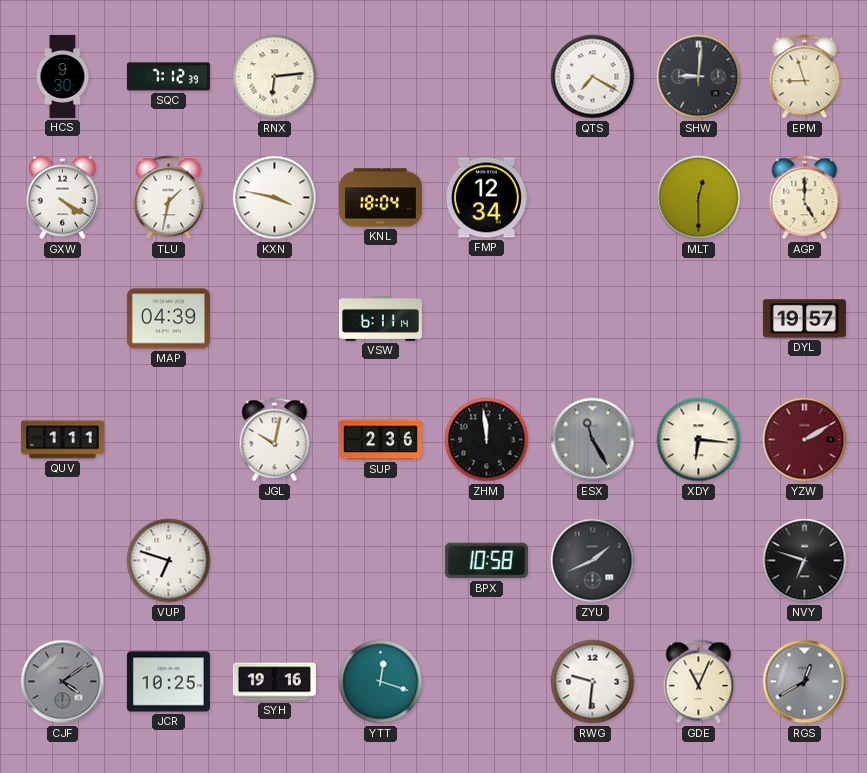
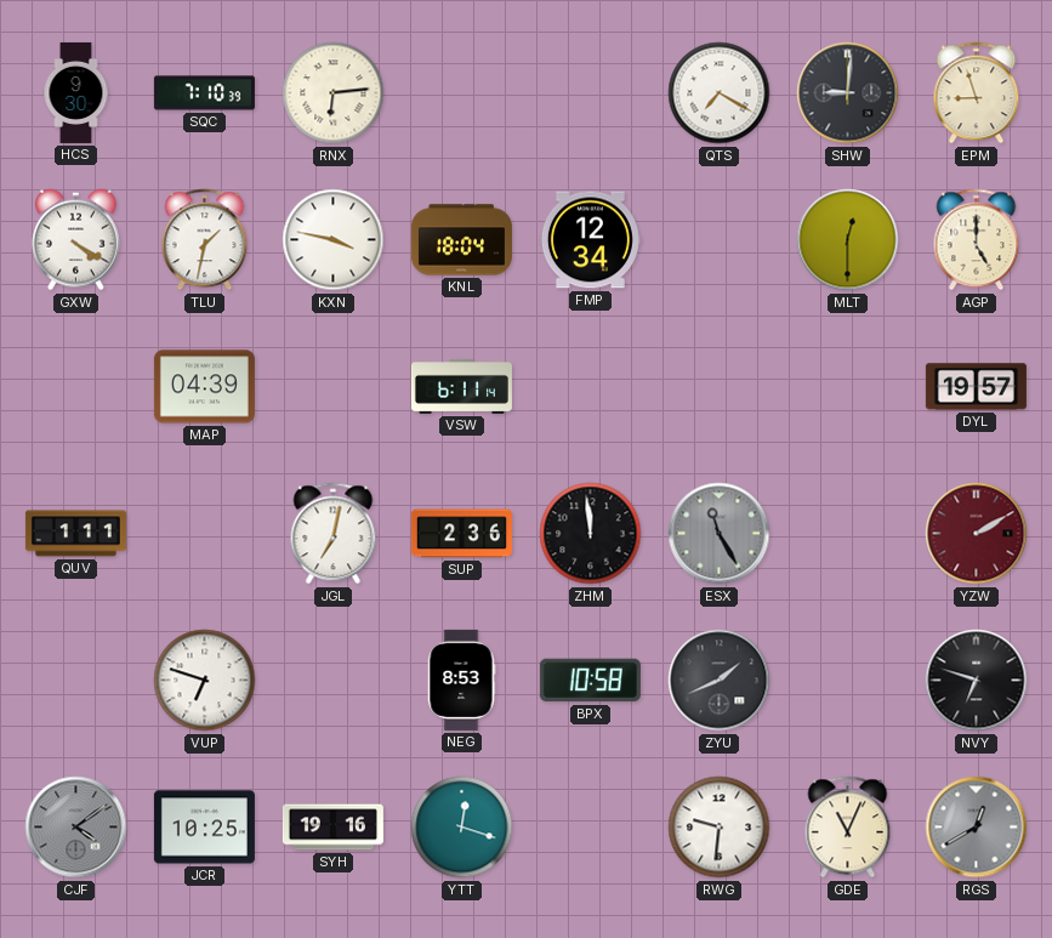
SQC: 7:12 -> 7:10 (204, 93)
JGL: 10:02 -> 7:02 (334, 534)
XDY: 6:16 -> none (699, 440)
NEG: none -> 8:53 (461, 680)
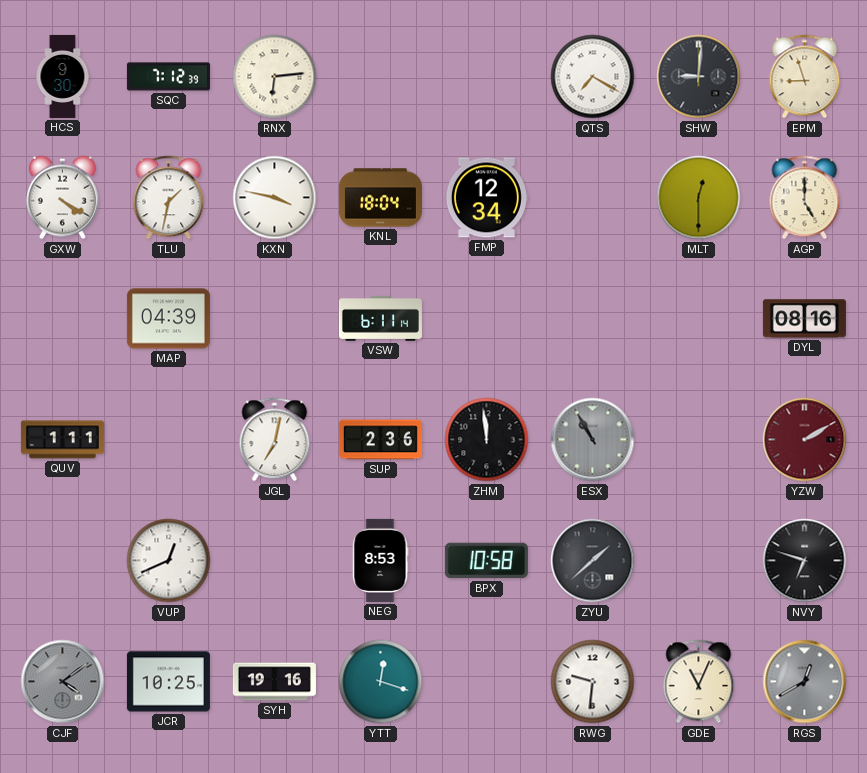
SQC: 7:10 -> 7:12 (168, 77)
DYL: 19:57 -> 08:16 (804, 319)
ESX: 11:25 -> 10:55 (593, 440)
VUP: 6:48 -> 12:41 (169, 561)
ZYU: 1:41 -> 1:38 (593, 561)
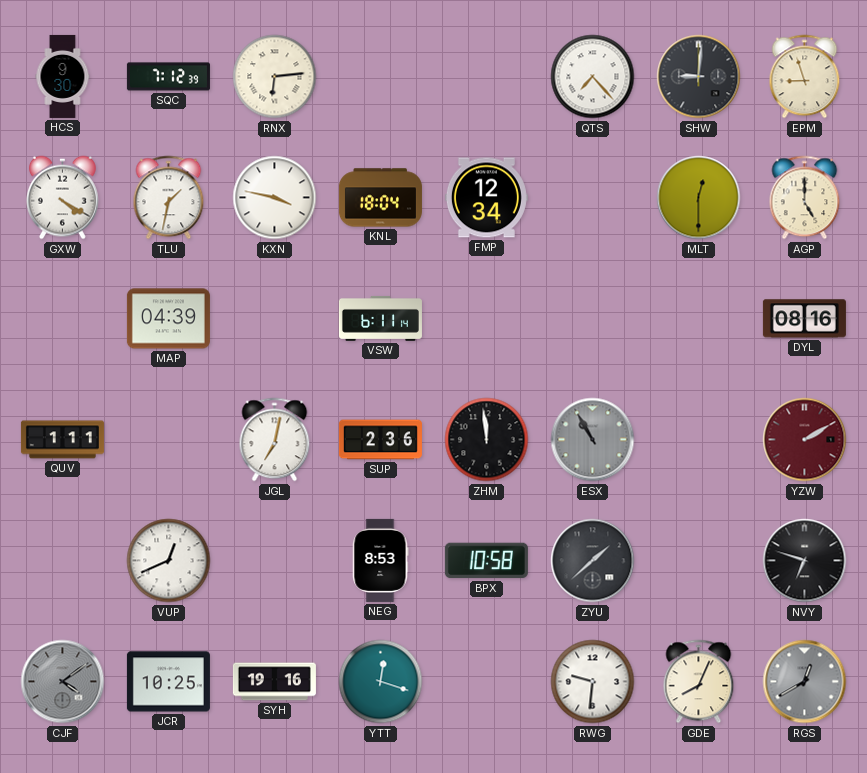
QTS: 7:20 -> 7:23 (593, 77)
GDE: 11:04 -> 8:04 (699, 682)
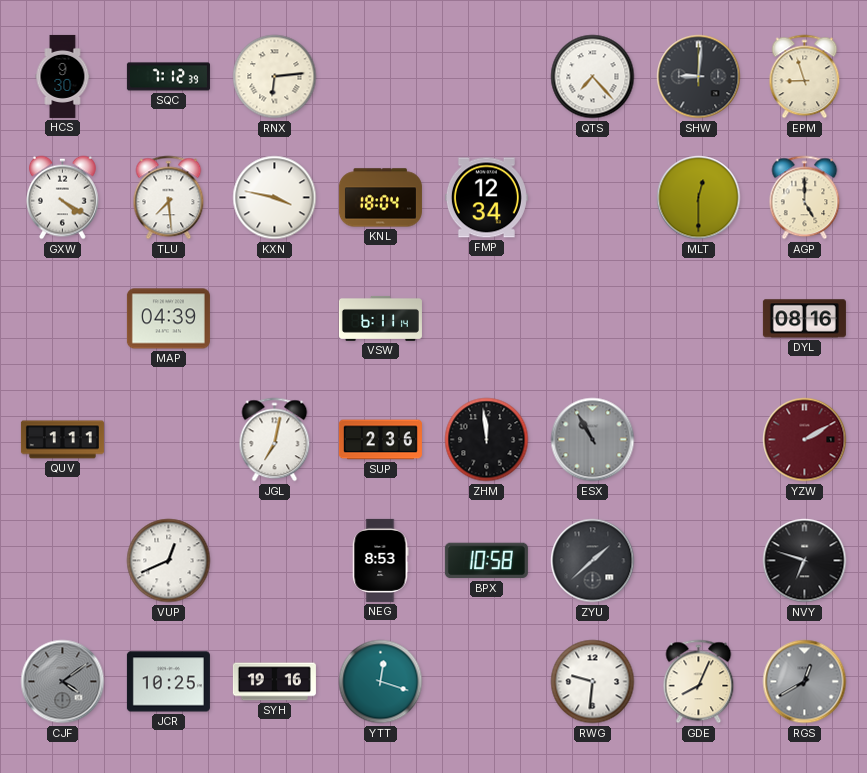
TLU: 1:32 -> 7:29 (169, 198)
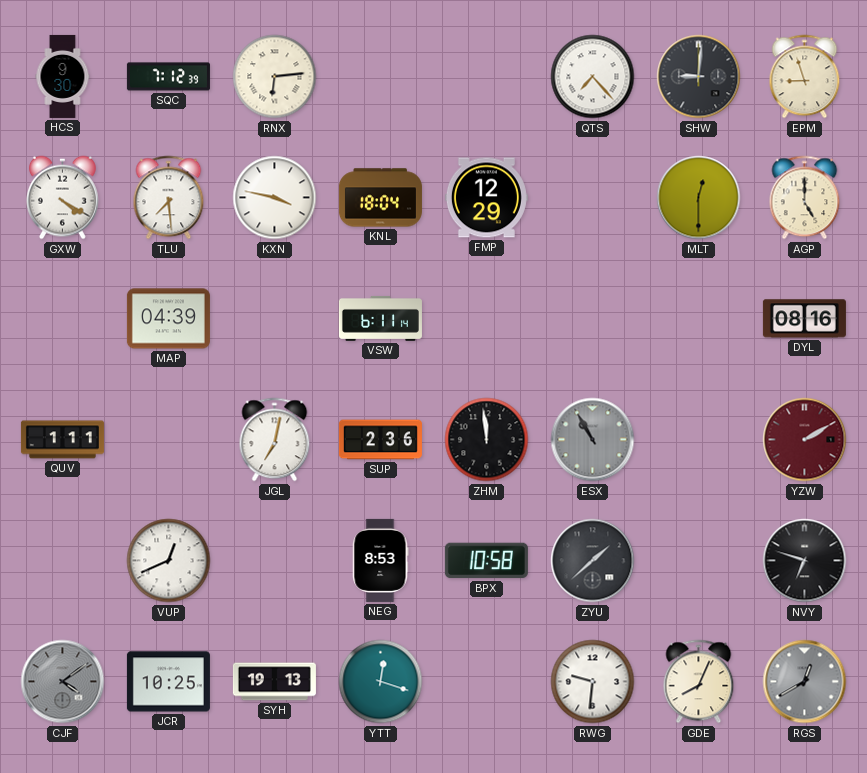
FMP: 12:34 -> 12:29 (486, 198)
SYH: 19:16 -> 19:13 (274, 682)
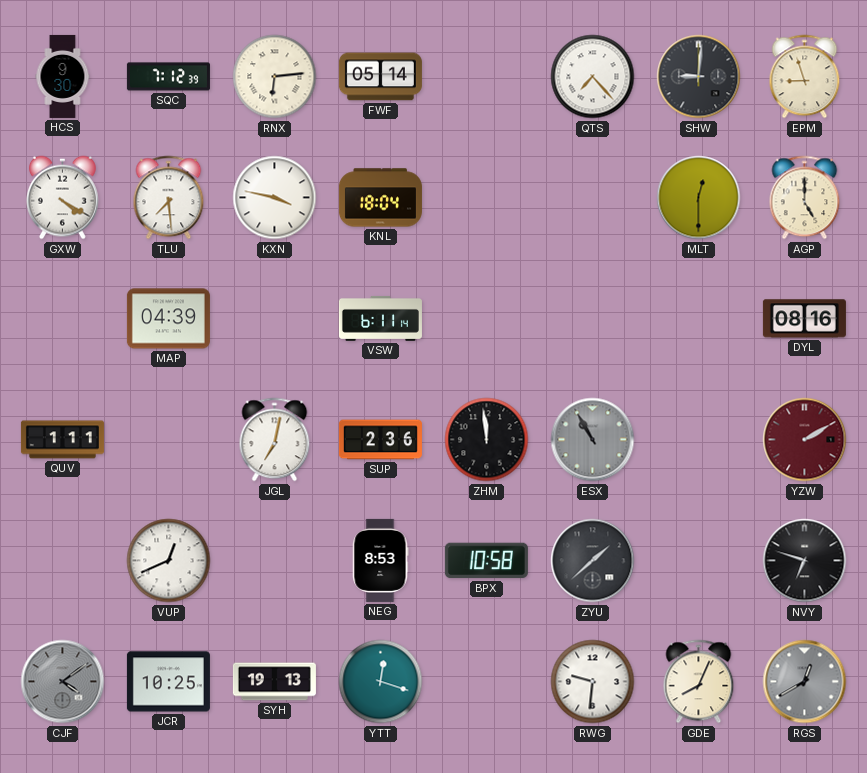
FWF: none -> 05:14 (380, 77)
FMP: 12:29 -> none (486, 198)
